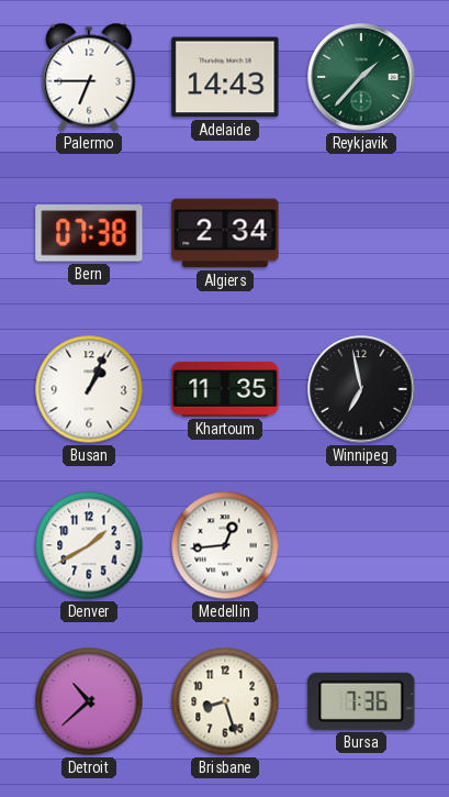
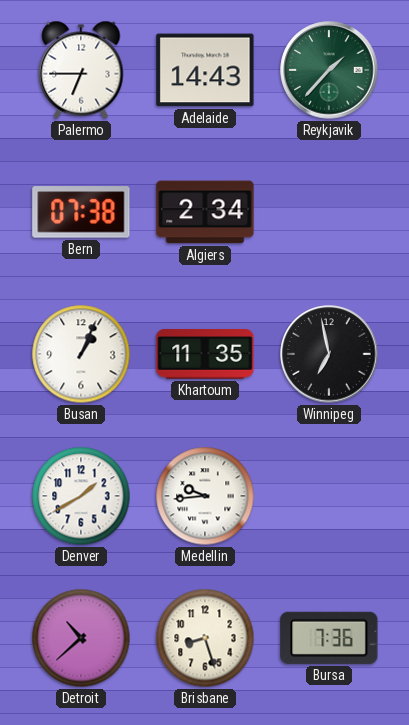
Medellin: 12:44 -> 9:44 (205, 496)
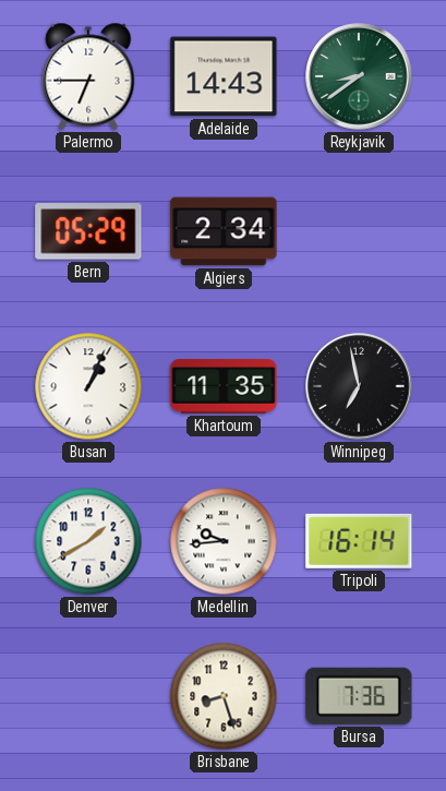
Reykjavik: 1:37 -> 8:39 (359, 76)
Bern: 07:38 -> 05:29 (88, 231)
Tripoli: none -> 16:14 (359, 541)
Detroit: 10:38 -> none (81, 638)
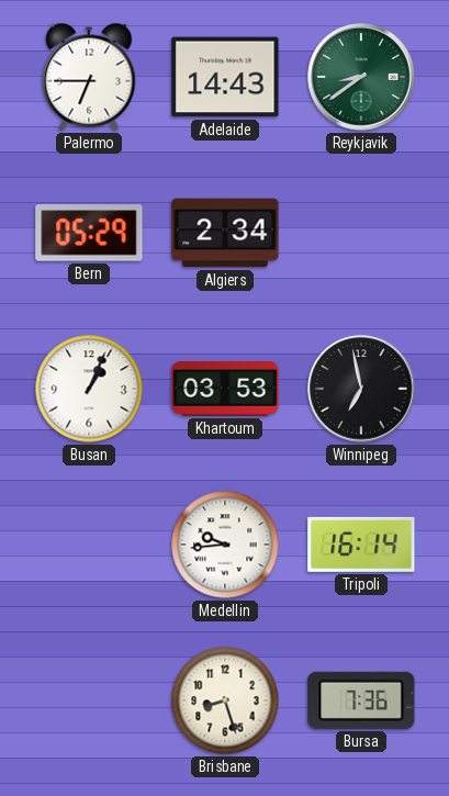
Khartoum: 11:35 -> 03:53 (225, 389)
Denver: 1:40 -> none (88, 541)
